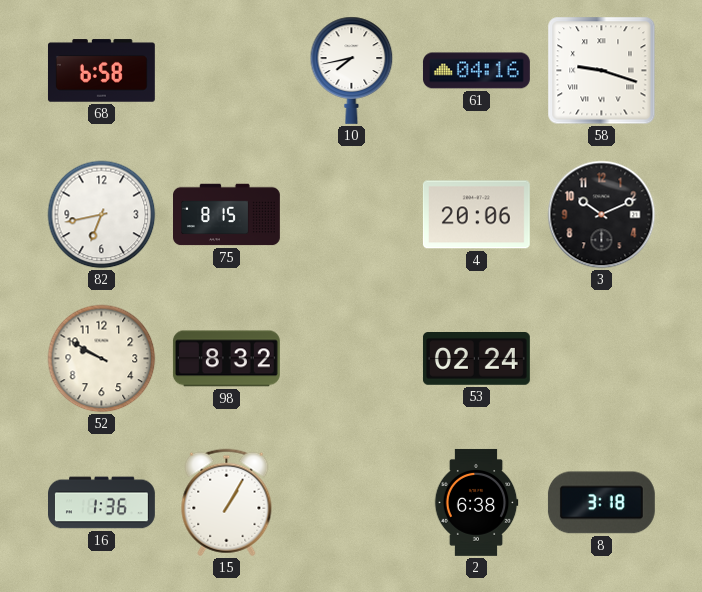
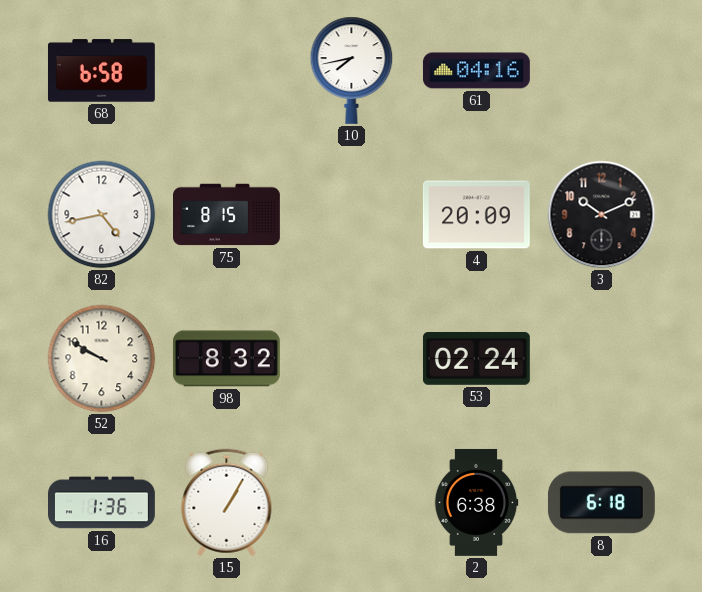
58: 9:18 -> none (602, 71)
82: 6:43 -> 4:43 (102, 215)
4: 20:06 -> 20:09 (476, 215)
8: 3:18 -> 6:18 (601, 503)
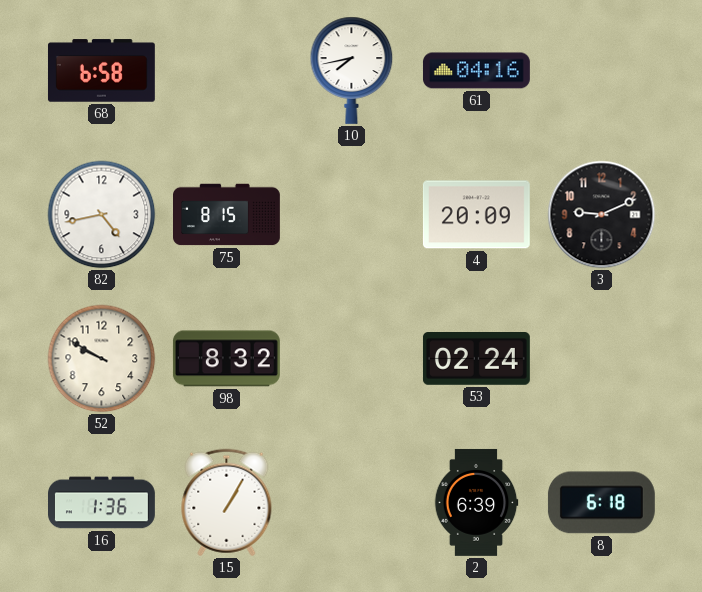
3: 10:11 -> 9:11 (602, 215)
2: 6:38 -> 6:39 (476, 503)
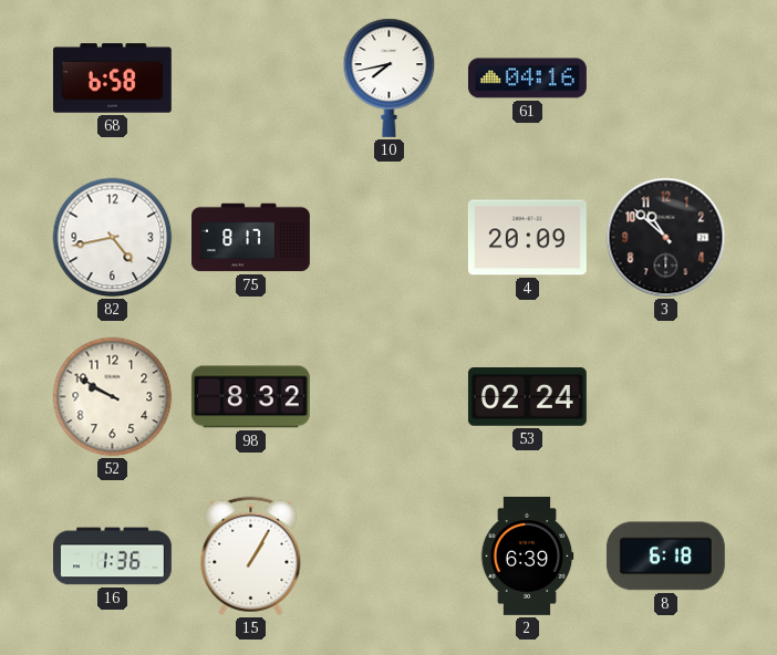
75: 8:15 -> 8:17 (251, 238)
3: 9:11 -> 10:52 (666, 238)
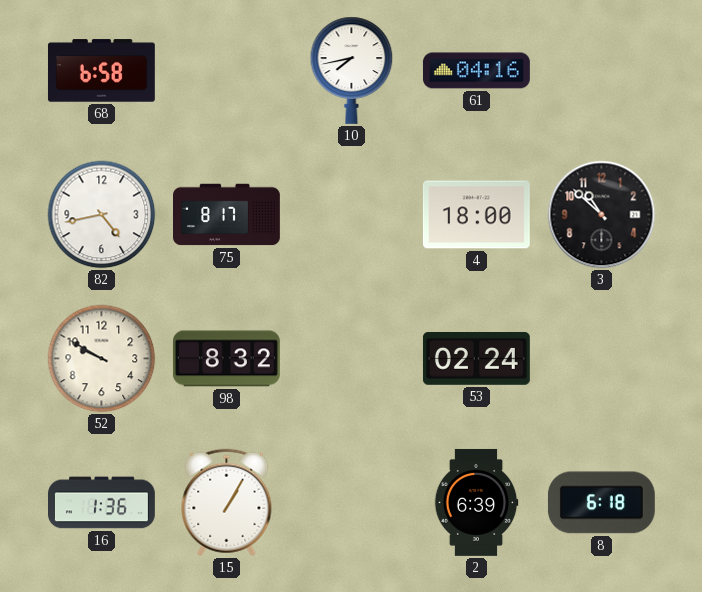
4: 20:09 -> 18:00 (476, 215)
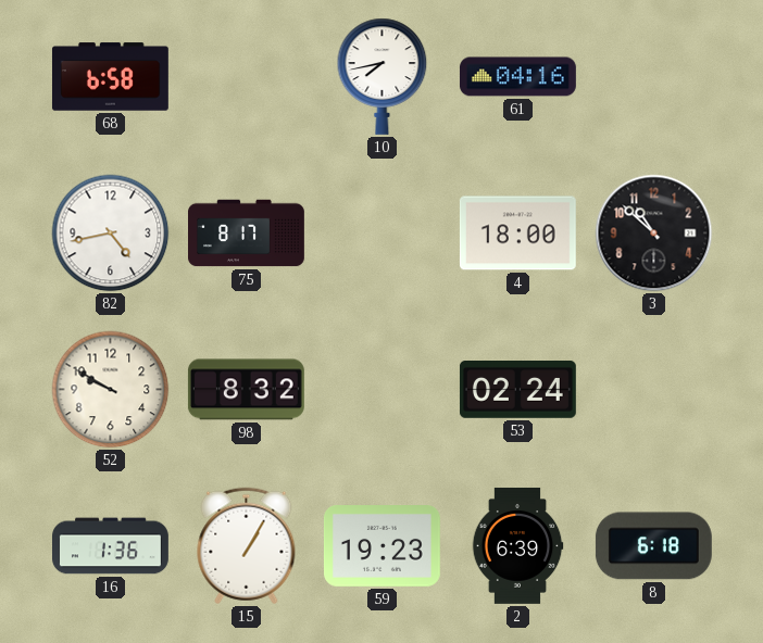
59: none -> 19:23 (381, 546)
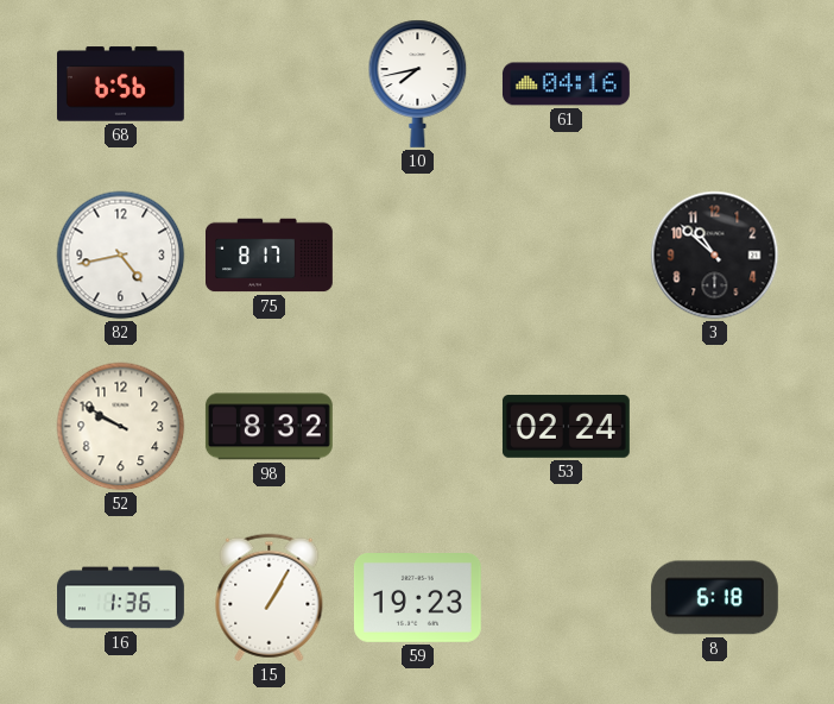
68: 6:58 -> 6:56 (120, 84)
4: 18:00 -> none (517, 234)
2: 6:39 -> none (517, 546)
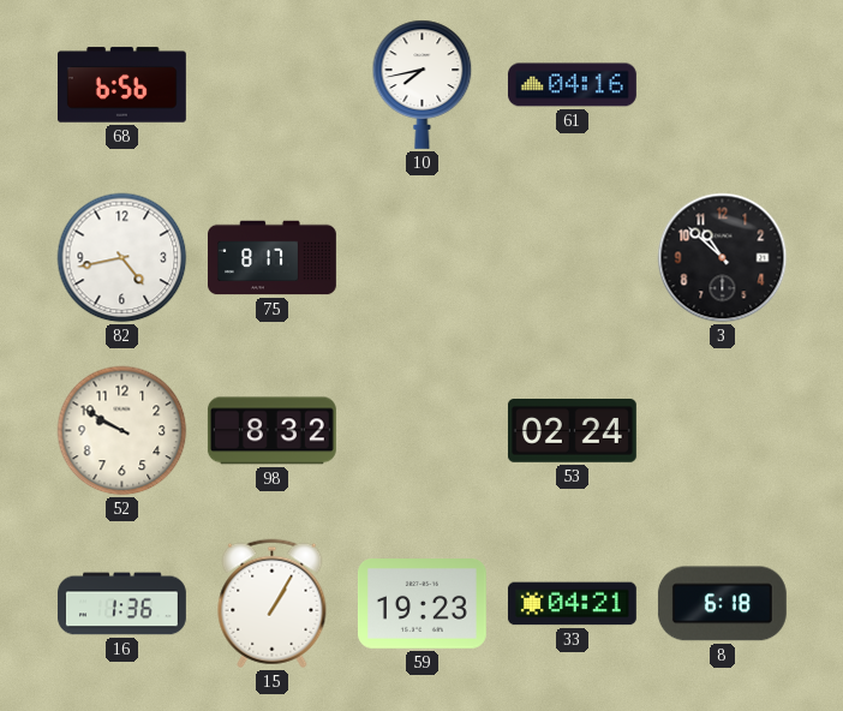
33: none -> 04:21 (572, 604)
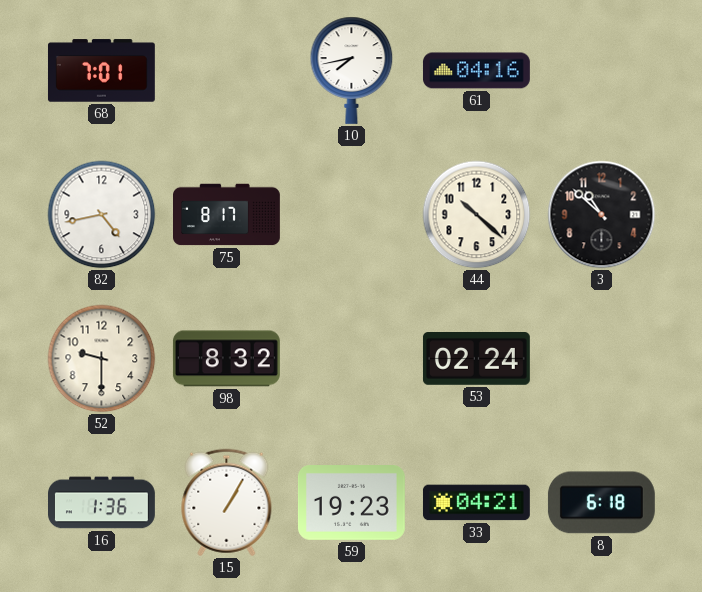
68: 6:56 -> 7:01 (101, 71)
44: none -> 10:22 (477, 215)
52: 9:50 -> 9:30 (102, 359)
